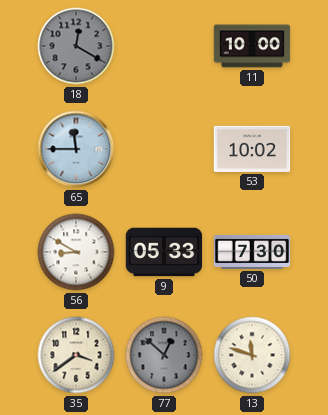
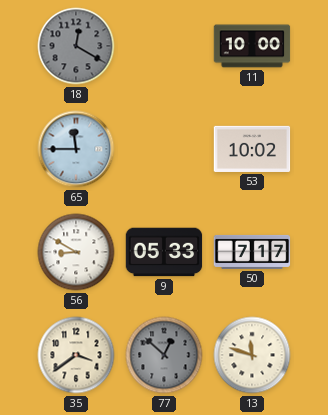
50: 7:30 -> 7:17 (252, 252)
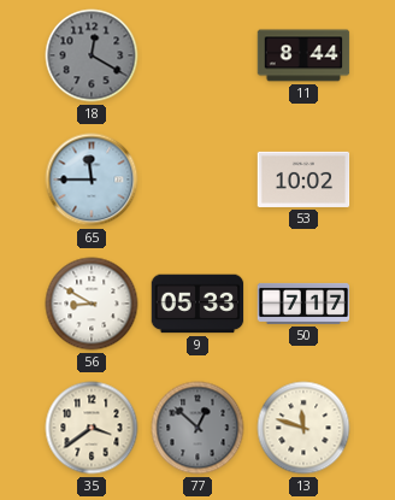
11: 10:00 -> 8:44 (303, 55)
